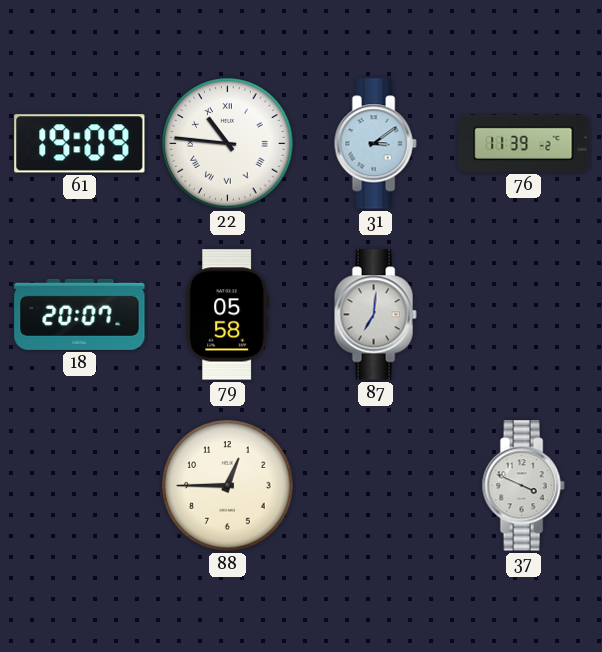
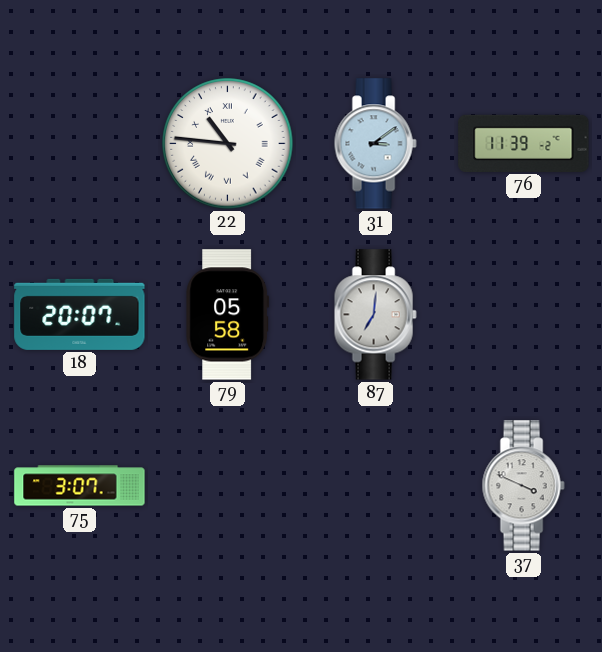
61: 19:09 -> none (80, 144)
75: none -> 3:07 (80, 486)
88: 12:45 -> none (228, 486)
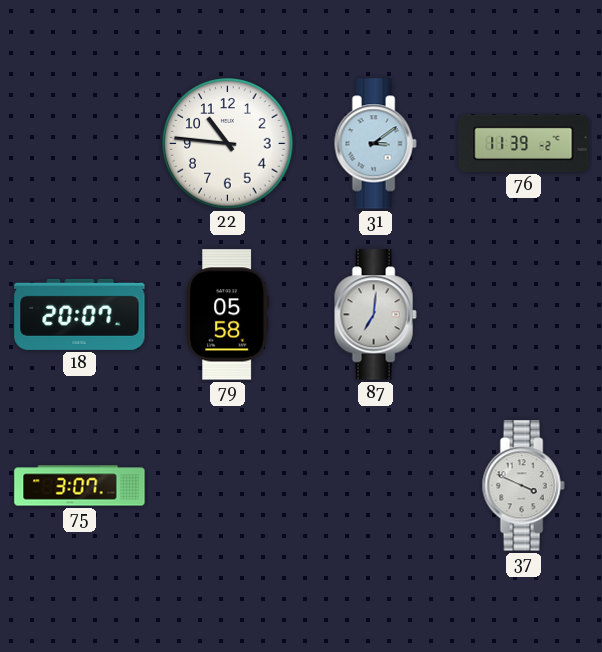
22 numerals: Roman -> Arabic (228, 144)
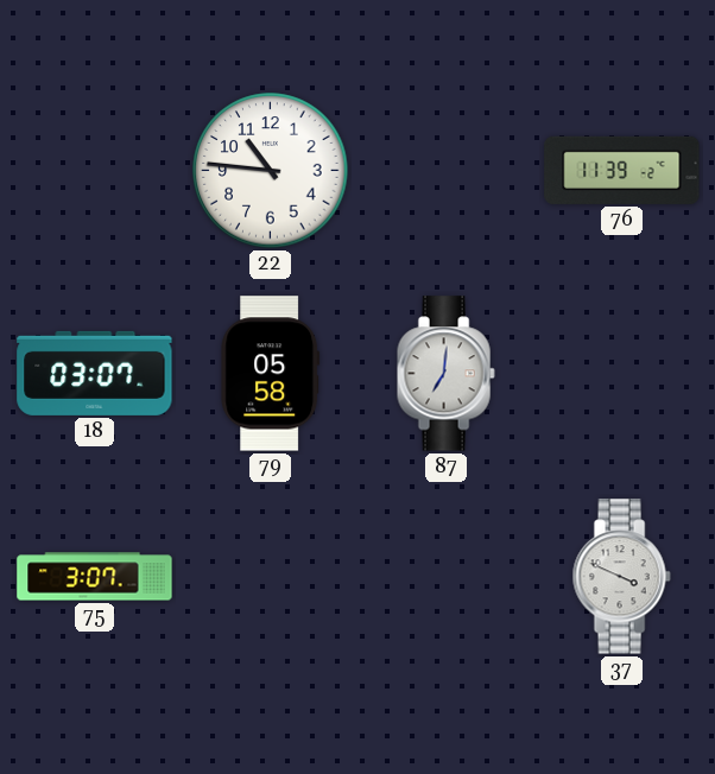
31: 3:09 -> none (375, 144)
18: 20:07 -> 03:07 (95, 373)
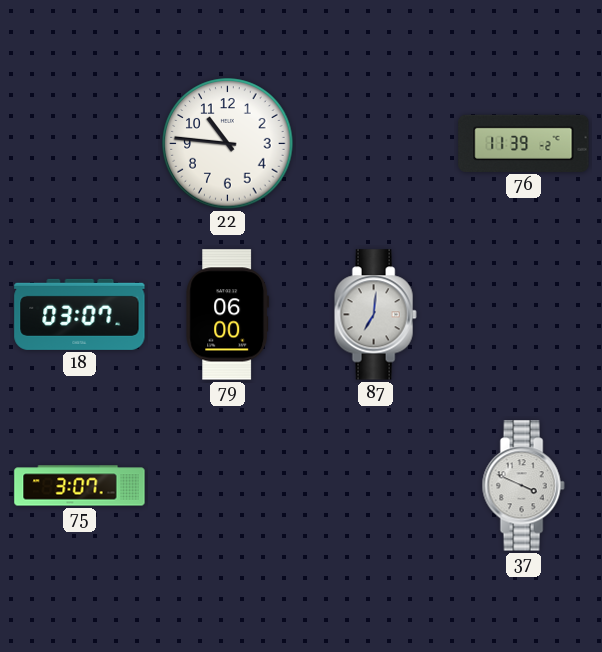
79: 05:58 -> 06:00 (228, 315)
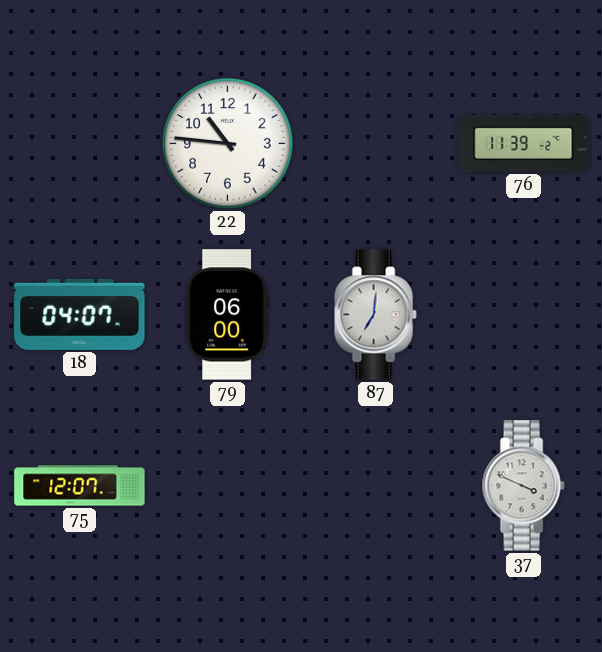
18: 03:07 -> 04:07 (80, 314)
75: 3:07 -> 12:07 (80, 486)
